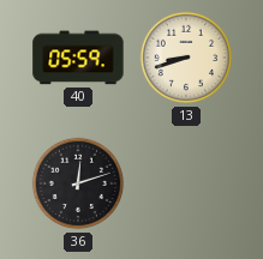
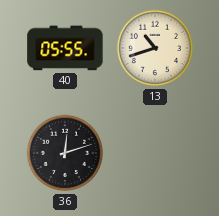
40: 05:59 -> 05:55 (65, 48)
13: 8:42 -> 10:42 (155, 48)
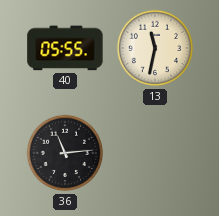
13: 10:42 -> 11:32 (155, 48)
36: 12:12 -> 11:14 (65, 153)
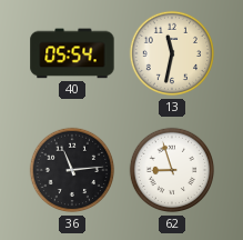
40: 05:55 -> 05:54 (72, 53)
62: none -> 8:57 (172, 170)
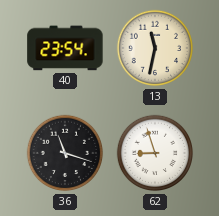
40: 05:54 -> 23:54 (65, 48)
36: 11:14 -> 11:18 (65, 153)
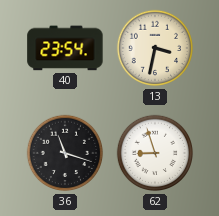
13: 11:32 -> 3:32 (155, 48)
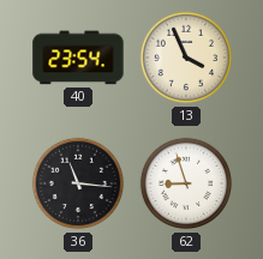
13: 3:32 -> 3:56 (186, 58)
36: 11:18 -> 11:16 (78, 183)
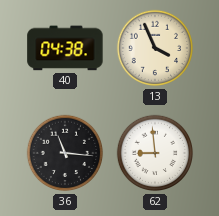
40: 23:54 -> 04:38 (65, 48)
62: 8:57 -> 8:59 (155, 153)
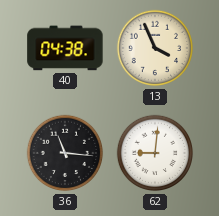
62: 8:59 -> 9:01 (155, 153)
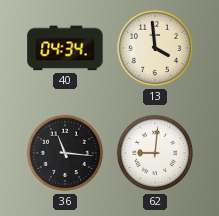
40: 04:38 -> 04:34 (65, 48)
13: 3:56 -> 3:59 (155, 48)
